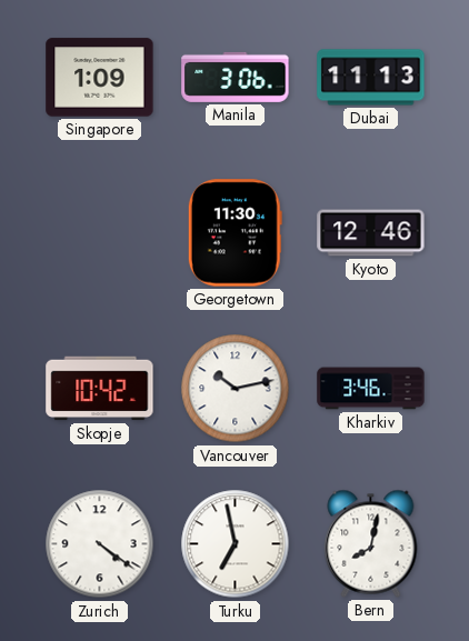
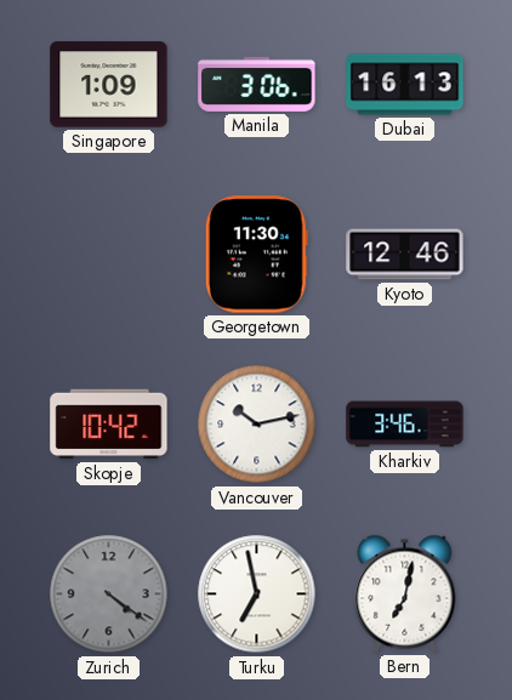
Dubai: 11:13 -> 16:13 (405, 85)
Zurich dial: white -> grey (109, 594)
Bern: 8:02 -> 7:02 (405, 593)
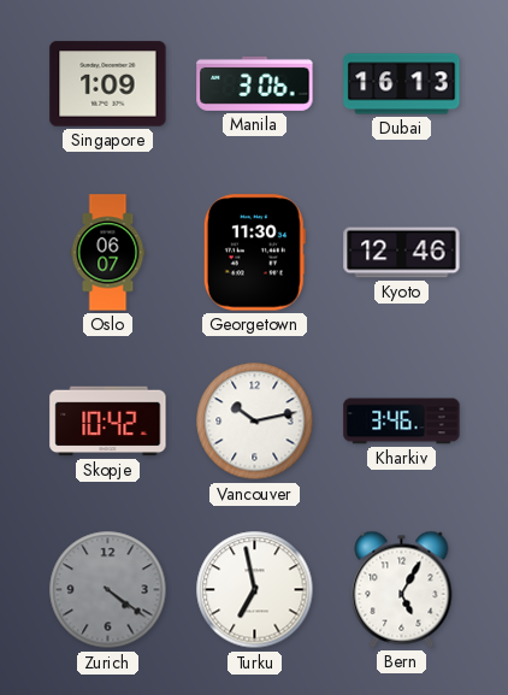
Oslo: none -> 06:07 (108, 253)
Bern: 7:02 -> 5:05 (402, 589)
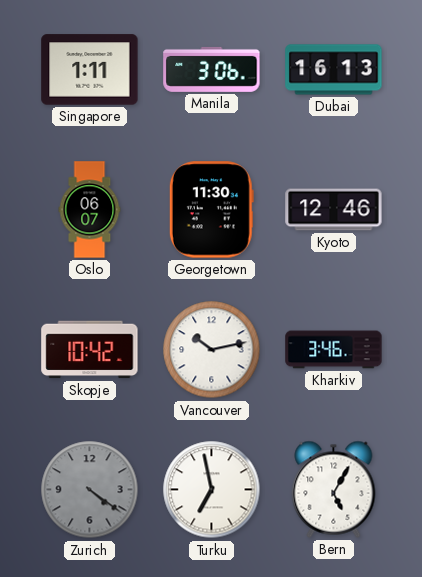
Singapore: 1:09 -> 1:11 (90, 70)
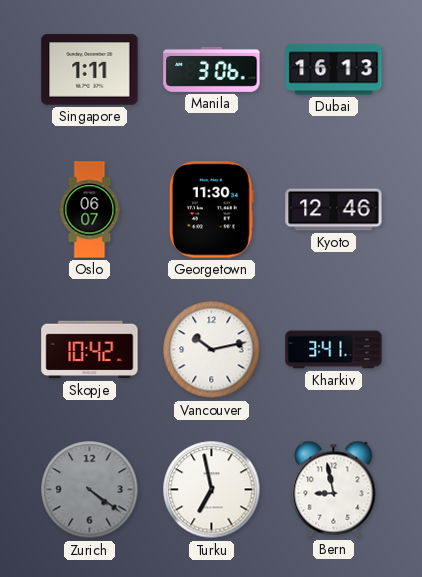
Kharkiv: 3:46 -> 3:41 (334, 350)
Bern: 5:05 -> 8:58 (334, 489)
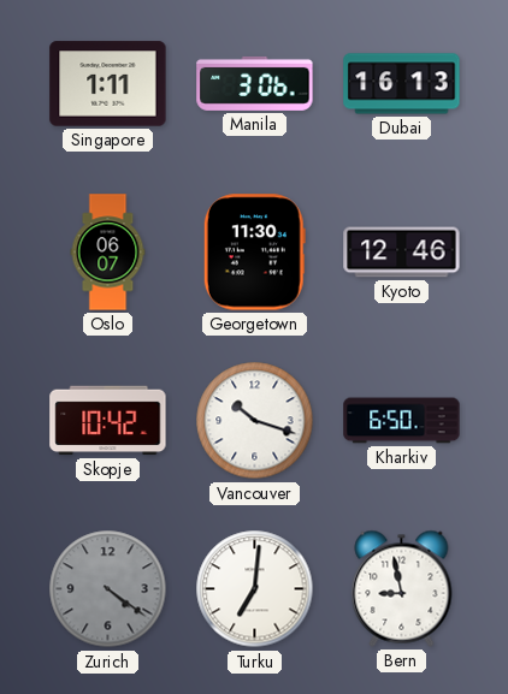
Vancouver: 10:13 -> 10:18 (255, 421)
Kharkiv: 3:41 -> 6:50 (402, 421)
Turku: 6:58 -> 7:01 (255, 589)
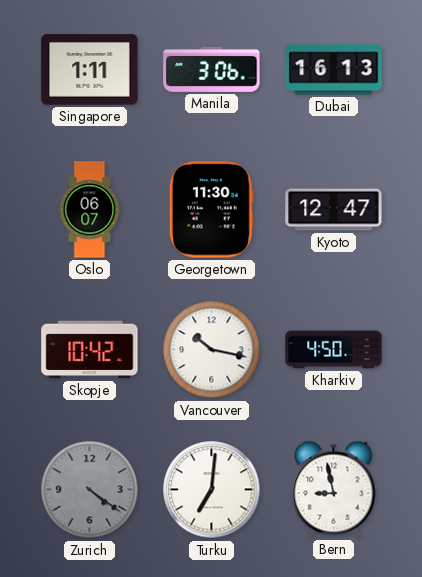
Kyoto: 12:46 -> 12:47 (334, 210)
Vancouver: 10:18 -> 10:17 (212, 350)
Kharkiv: 6:50 -> 4:50 (334, 350)
